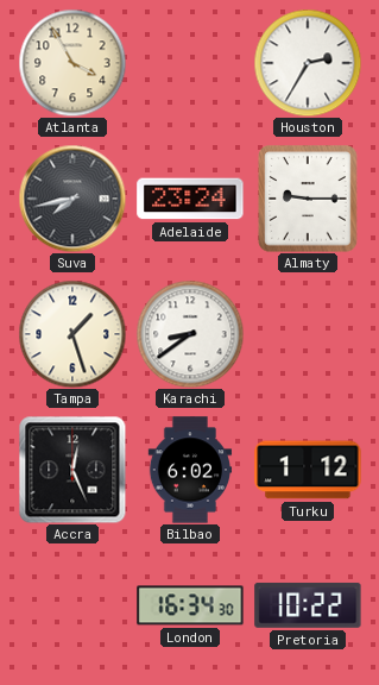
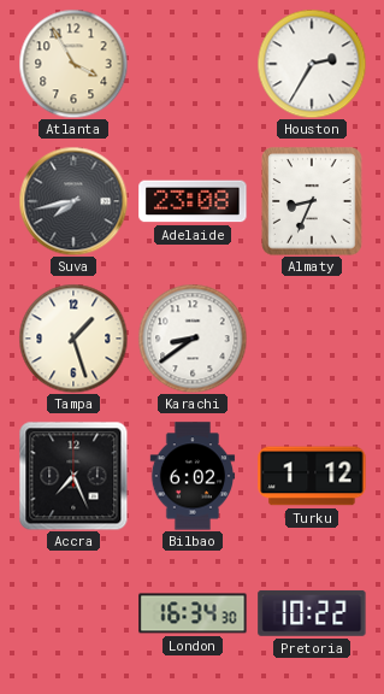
Adelaide: 23:24 -> 23:08 (193, 201)
Almaty: 9:15 -> 8:34 (312, 201)
Accra: 12:26 -> 7:26 (73, 476)
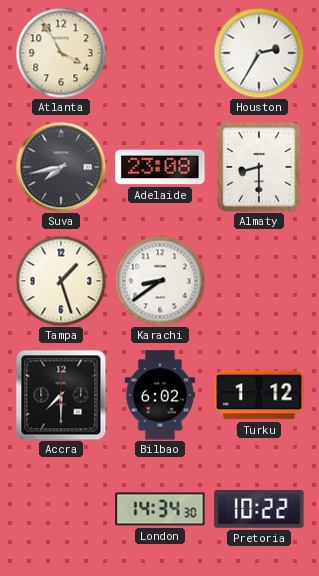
Almaty: 8:34 -> 8:30 (259, 167)
Accra: 7:26 -> 7:30 (61, 395)
London: 16:34 -> 14:34 (160, 509)
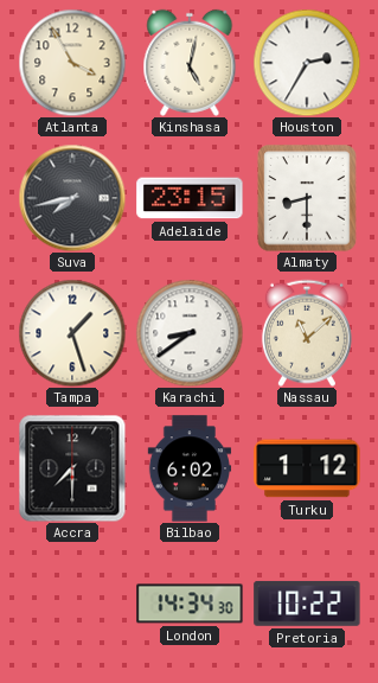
Kinshasa: none -> 5:02 (190, 63)
Adelaide: 23:08 -> 23:15 (190, 198)
Nassau: none -> 11:08 (307, 333)
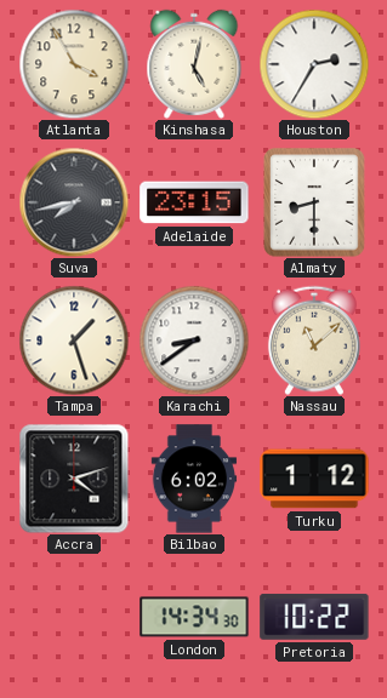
Accra: 7:30 -> 4:12 (74, 479)
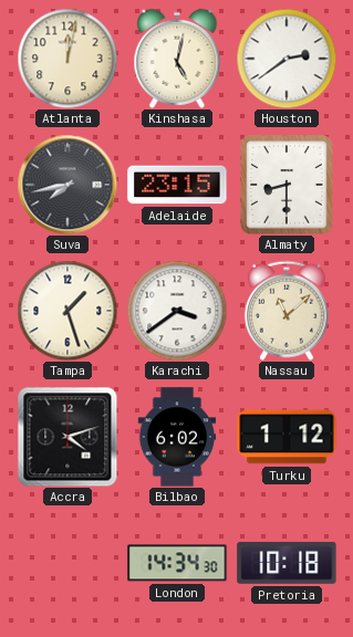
Atlanta: 3:55 -> 12:02 (68, 59)
Houston: 2:35 -> 2:39 (287, 59)
Karachi: 8:39 -> 3:39 (177, 311)
Pretoria: 10:22 -> 10:18 (287, 563)
